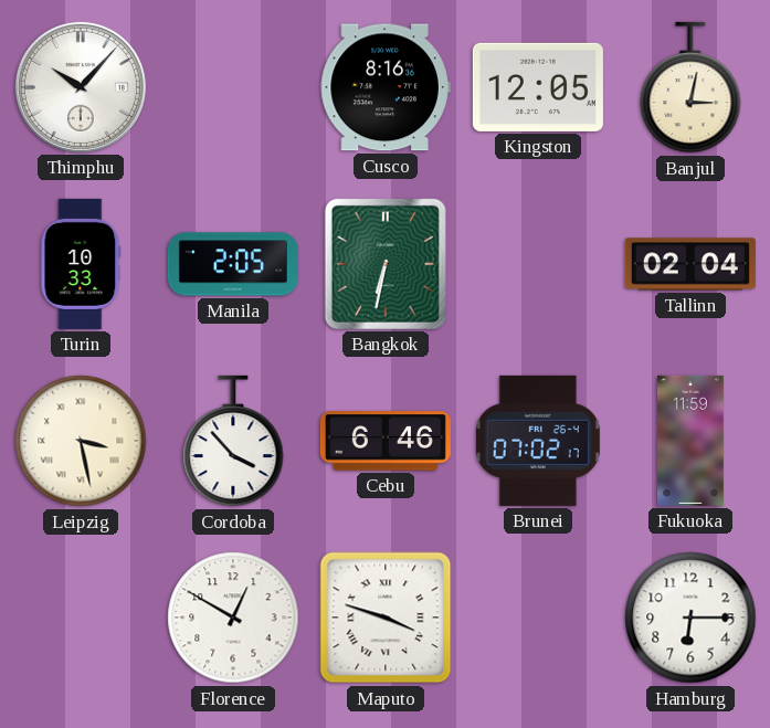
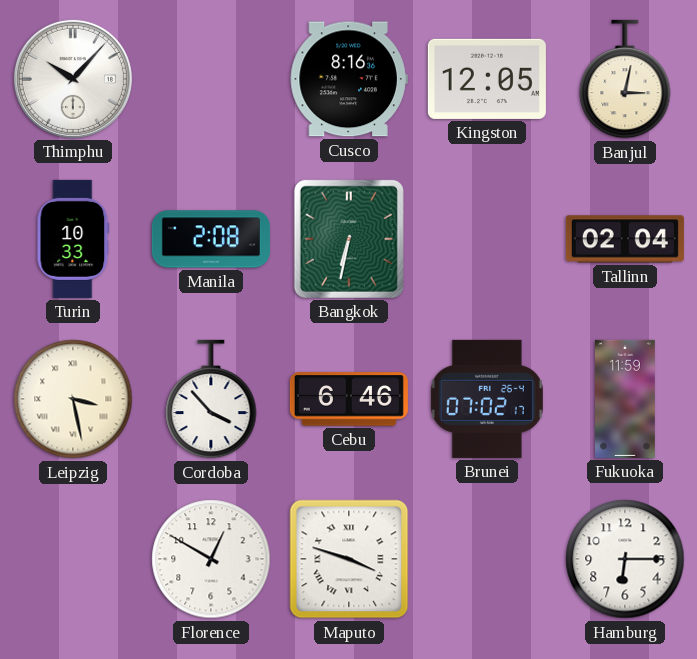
Manila: 2:05 -> 2:08 (211, 239)
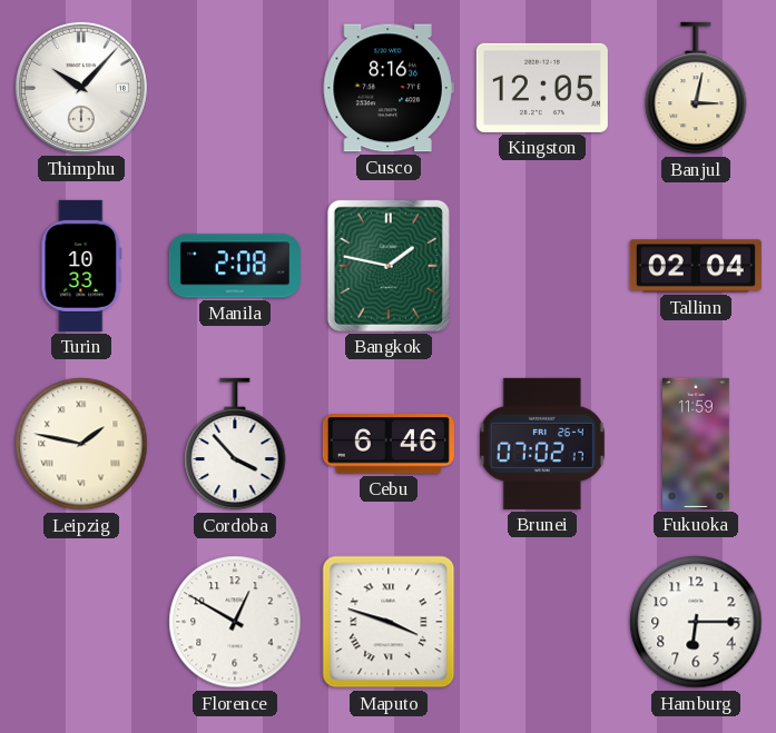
Bangkok: 6:32 -> 1:47 (389, 266)
Leipzig: 3:28 -> 1:47 (81, 444)
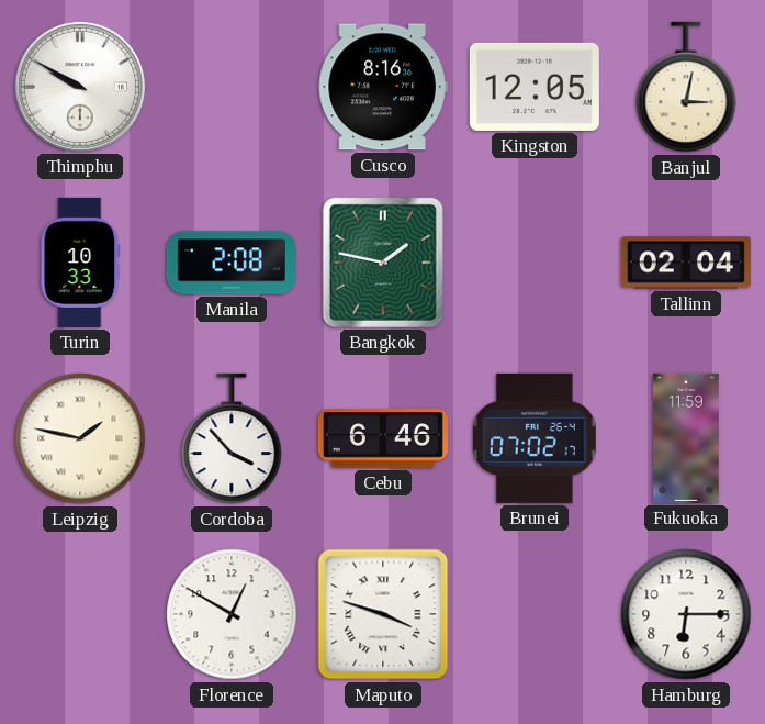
Thimphu: 10:07 -> 9:50 (80, 87)
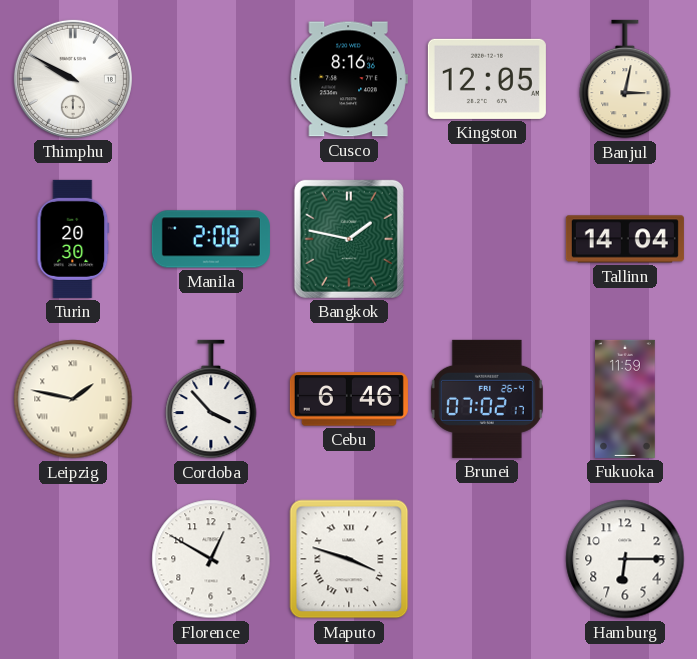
Turin: 10:33 -> 20:30 (73, 239)
Tallinn: 02:04 -> 14:04 (625, 239)
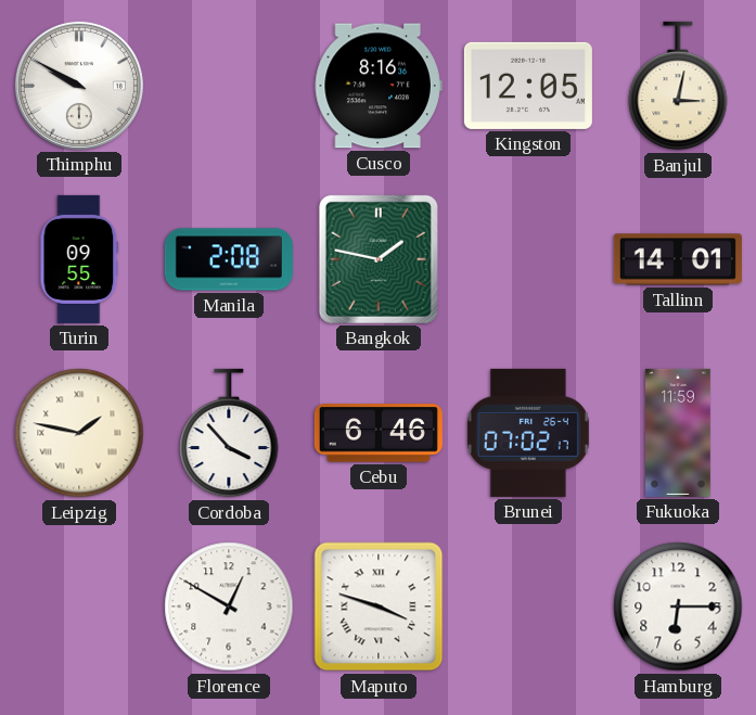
Turin: 20:30 -> 09:55 (79, 259)
Tallinn: 14:04 -> 14:01 (678, 259)
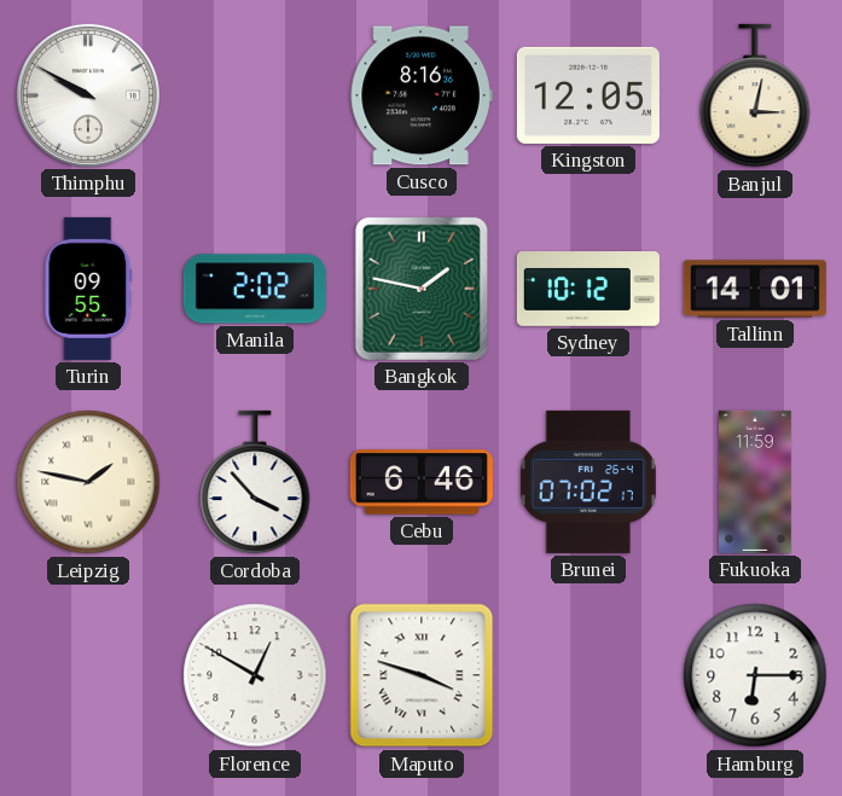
Manila: 2:08 -> 2:02 (255, 289)
Sydney: none -> 10:12 (588, 290)
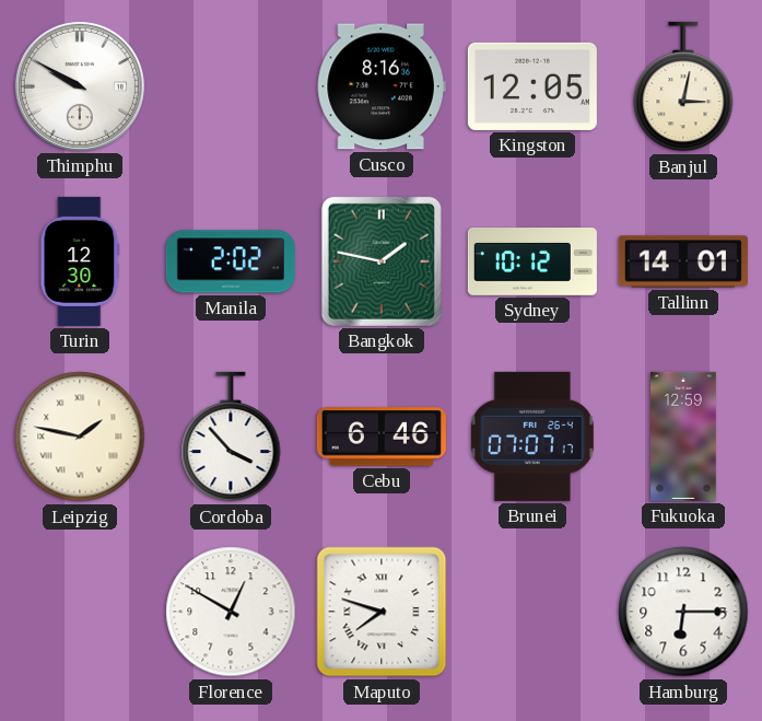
Turin: 09:55 -> 12:30 (80, 261)
Brunei: 07:02 -> 07:07 (532, 437)
Fukuoka: 11:59 -> 12:59 (684, 437)
Maputo: 3:48 -> 7:48 (382, 612)
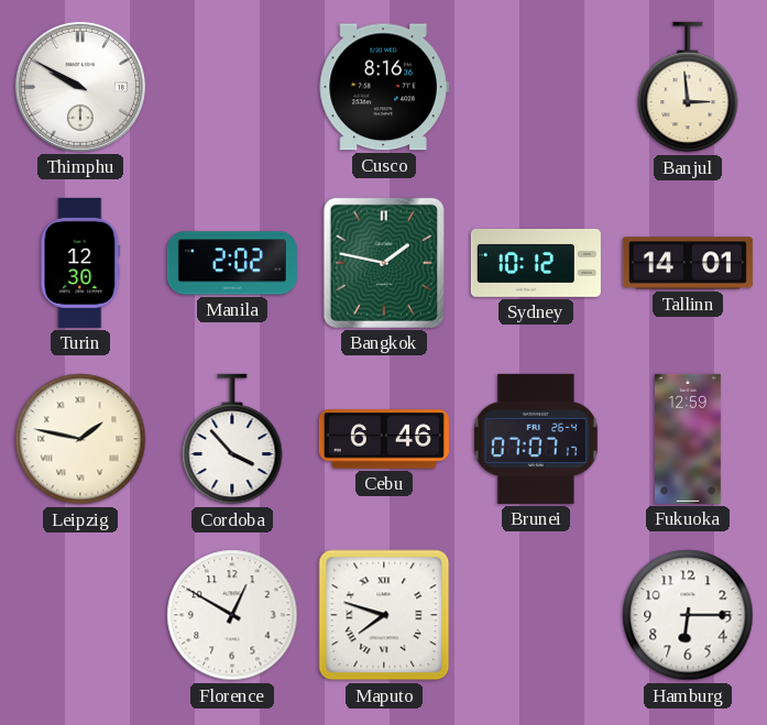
Kingston: 12:05 -> none (532, 86)
Banjul: 3:02 -> 2:59 (688, 87)
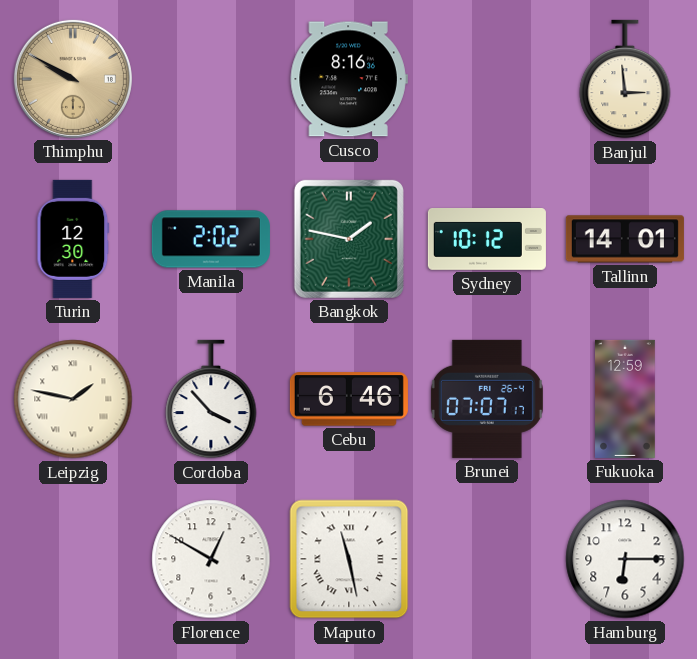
Thimphu dial: white -> champagne (73, 79)
Maputo: 7:48 -> 11:28 (349, 559)
